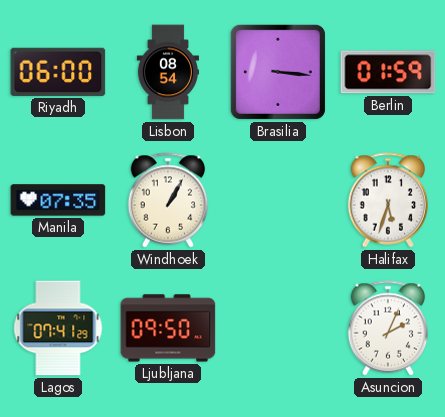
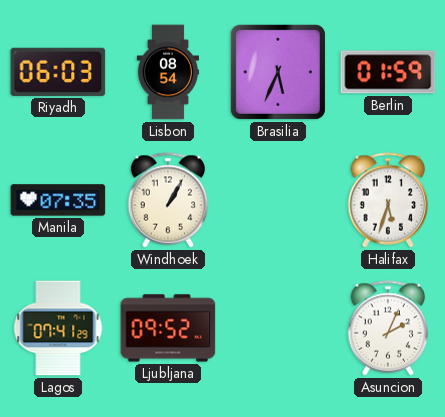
Riyadh: 06:00 -> 06:03 (58, 72)
Brasilia: 3:16 -> 5:34 (278, 72)
Ljubljana: 09:50 -> 09:52 (168, 328)
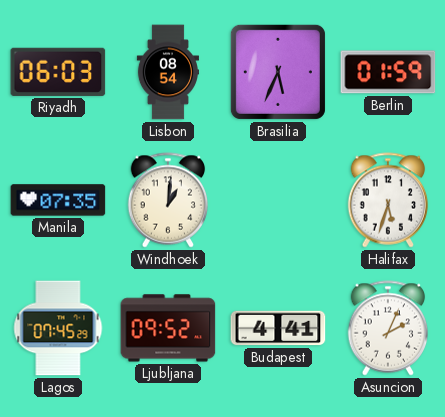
Windhoek: 1:05 -> 1:01 (168, 200)
Lagos: 07:41 -> 07:45 (58, 328)
Budapest: none -> 4:41 (278, 328)
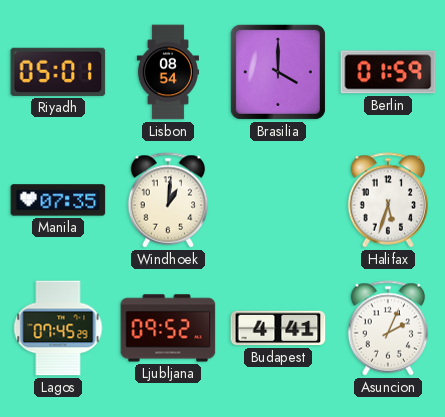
Riyadh: 06:03 -> 05:01 (58, 72)
Brasilia: 5:34 -> 4:00 (278, 72)
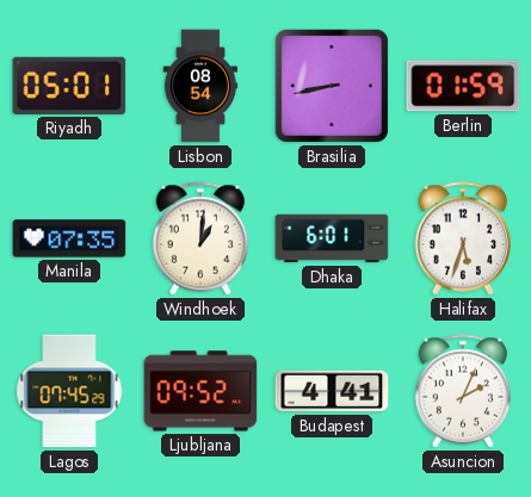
Brasilia: 4:00 -> 8:43 (332, 86)
Dhaka: none -> 6:01 (332, 238)
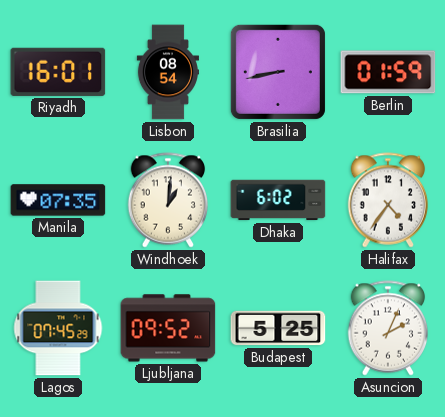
Riyadh: 05:01 -> 16:01 (58, 72)
Dhaka: 6:01 -> 6:02 (278, 200)
Halifax: 5:33 -> 4:36 (388, 200)
Budapest: 4:41 -> 5:25 (278, 328)
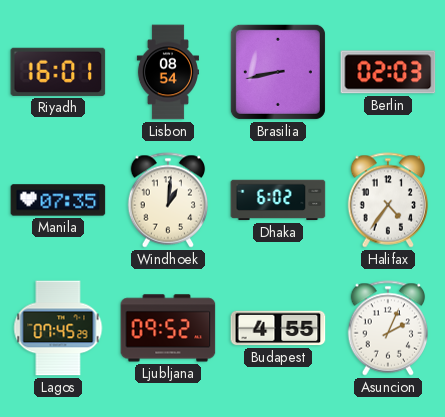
Berlin: 01:59 -> 02:03 (388, 72)
Budapest: 5:25 -> 4:55 (278, 328)
